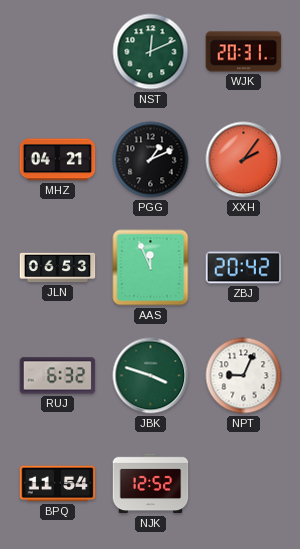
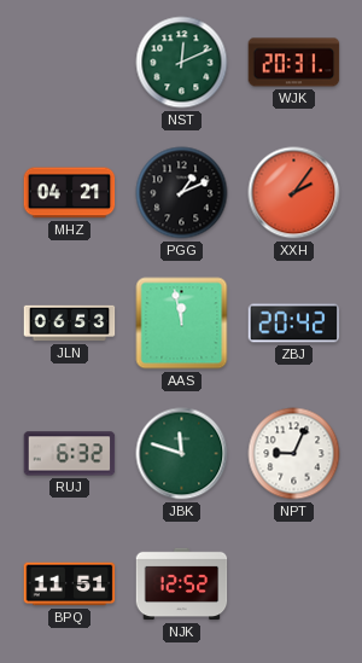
AAS: 11:56 -> 11:58 (182, 324)
JBK: 3:48 -> 11:48 (182, 454)
BPQ: 11:54 -> 11:51 (70, 585)
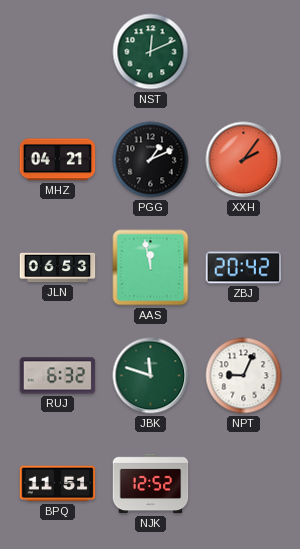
WJK: 20:31 -> none (294, 63)
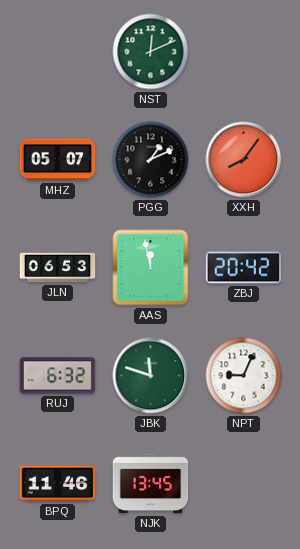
MHZ: 04:21 -> 05:07 (58, 160)
XXH: 2:06 -> 8:06 (244, 160)
BPQ: 11:51 -> 11:46 (58, 484)
NJK: 12:52 -> 13:45 (151, 484)
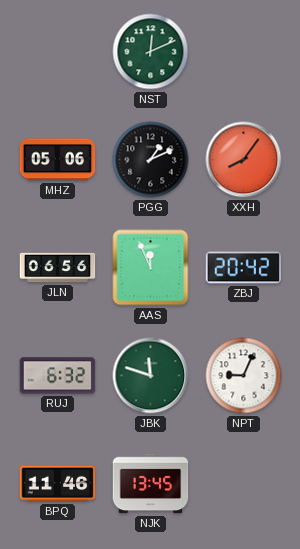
MHZ: 05:07 -> 05:06 (58, 160)
JLN: 06:53 -> 06:56 (58, 268)
AAS: 11:58 -> 11:56 (151, 268)
